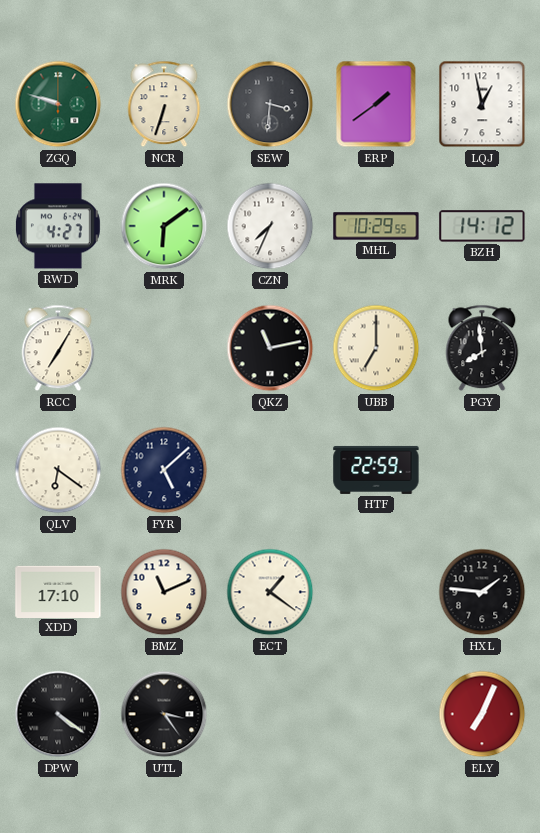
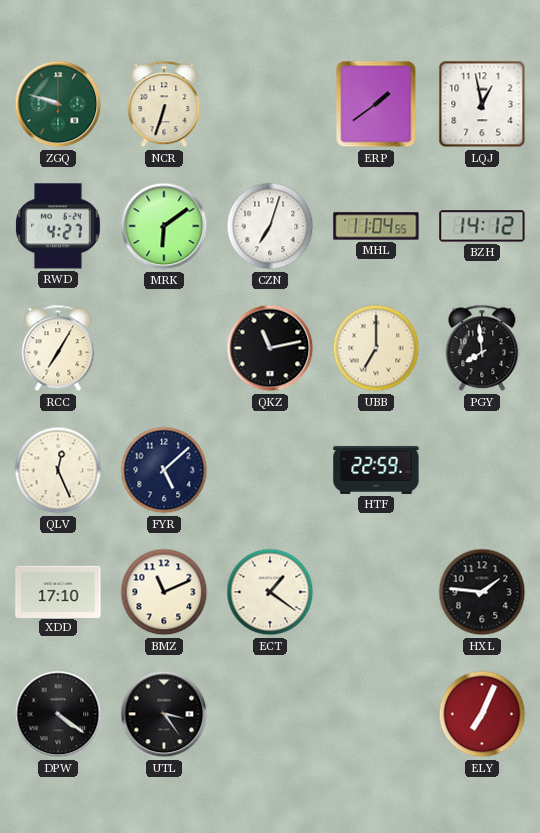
SEW: 3:31 -> none (270, 104)
CZN: 7:34 -> 7:03 (270, 226)
MHL: 10:29 -> 11:04 (376, 226)
QLV: 6:21 -> 12:26 (58, 470)
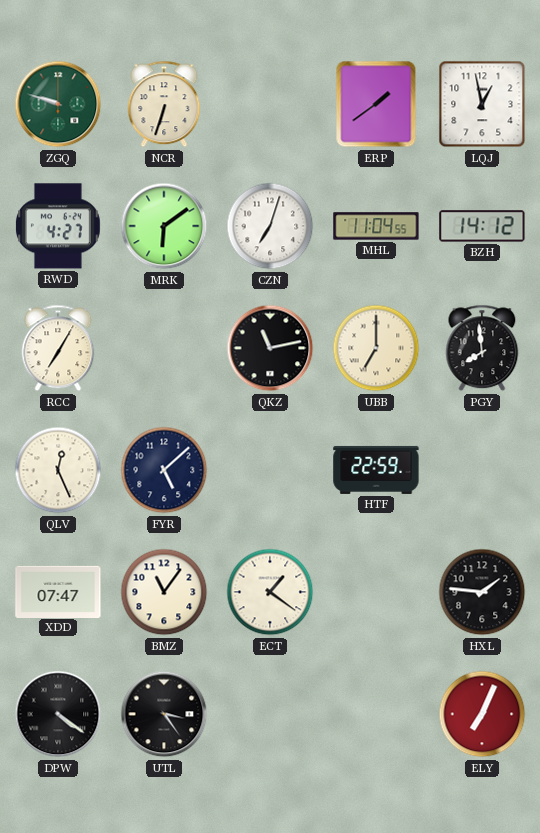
XDD: 17:10 -> 07:47 (58, 591)
BMZ: 11:11 -> 11:06 (164, 592)
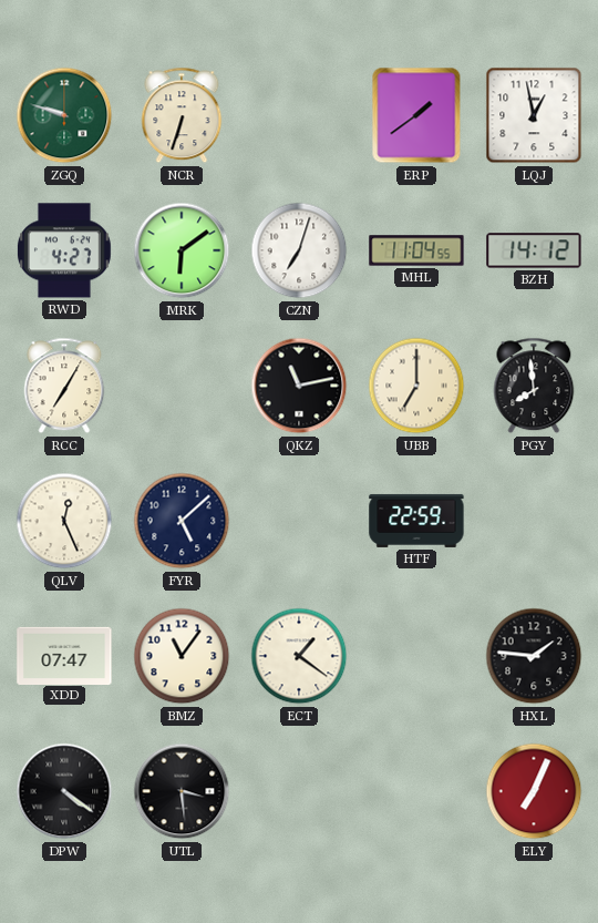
UTL: 3:24 -> 3:29 (182, 791)
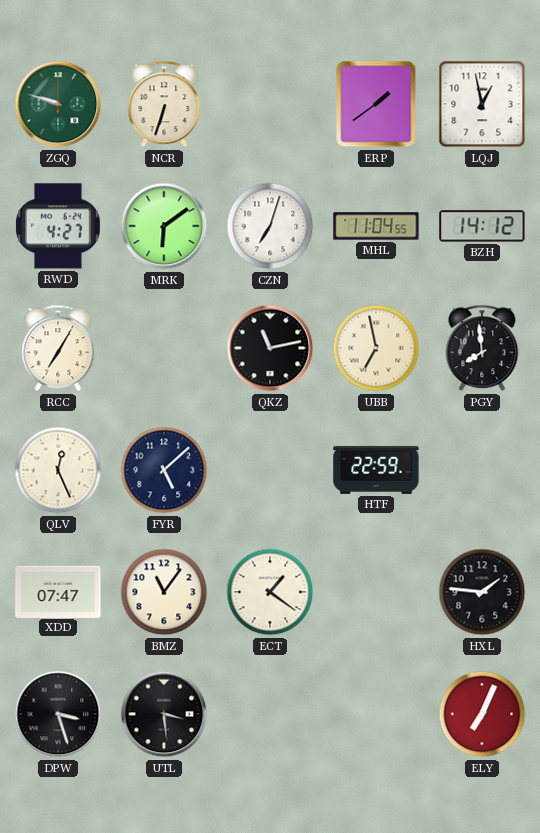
UBB: 7:00 -> 6:58 (376, 348)
DPW: 4:21 -> 3:27 (58, 714)
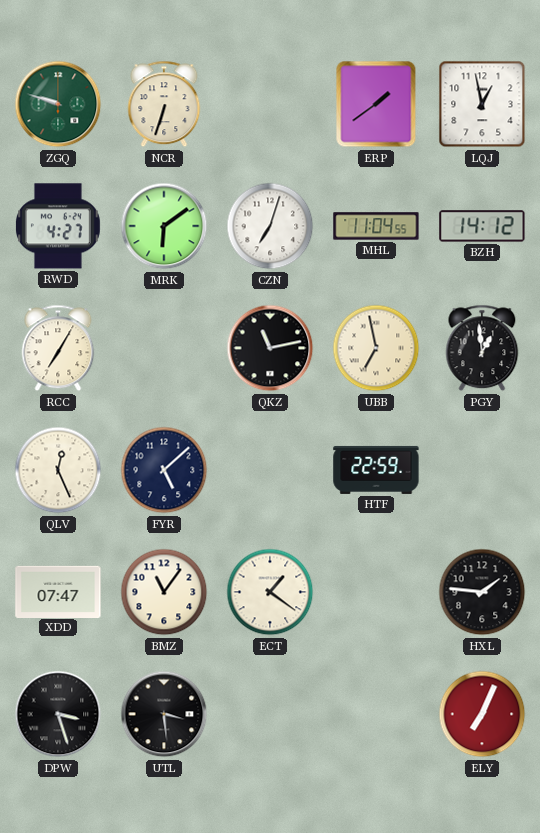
PGY: 7:59 -> 12:59 (482, 348)
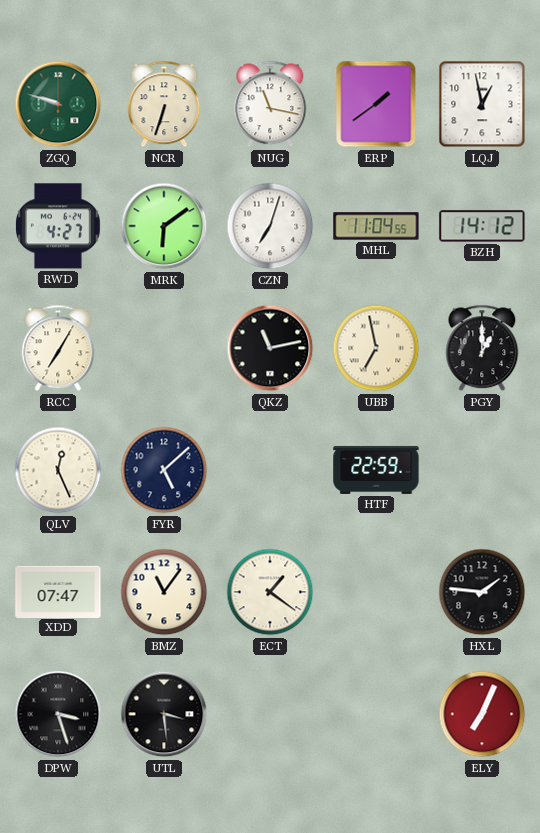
NUG: none -> 11:17 (270, 104)
PGY: 12:59 -> 1:00 (482, 348)
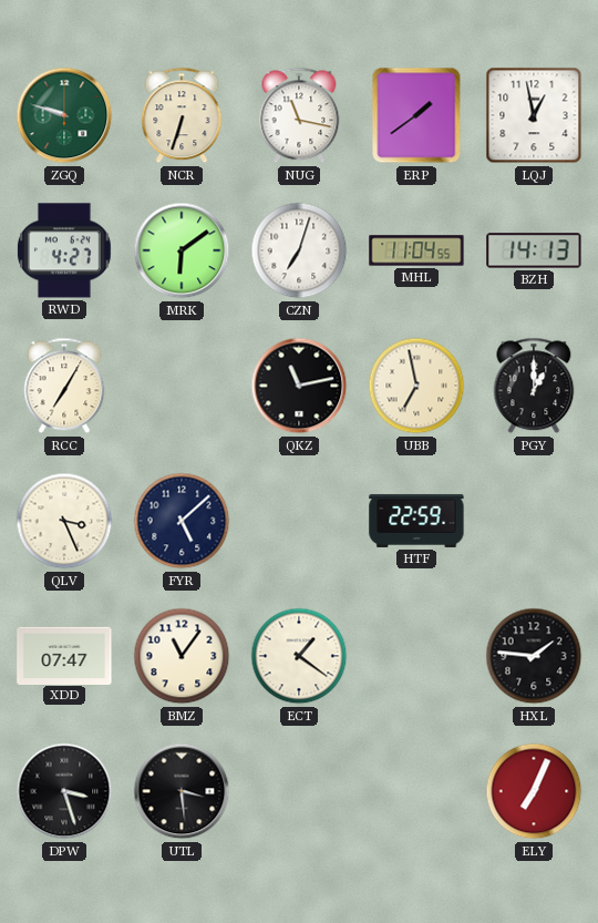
BZH: 14:12 -> 14:13 (534, 250)
QLV: 12:26 -> 3:26 (64, 521)
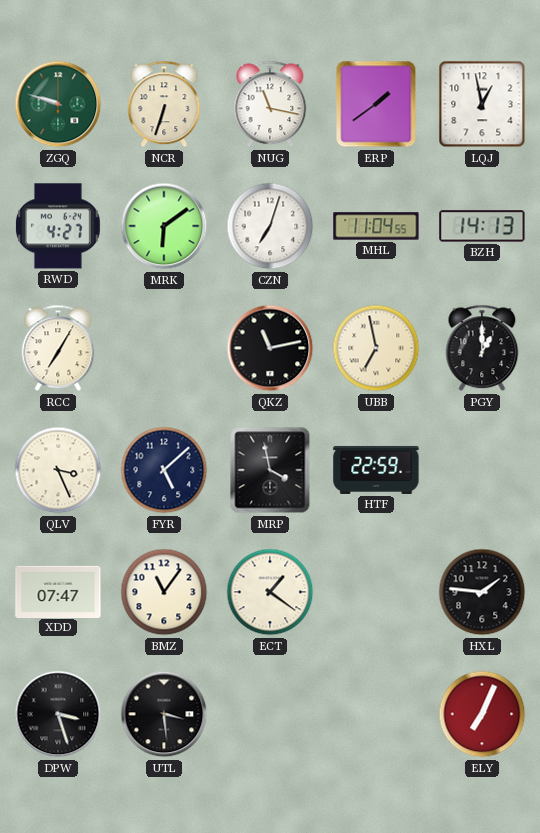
MRP: none -> 3:58 (270, 470)
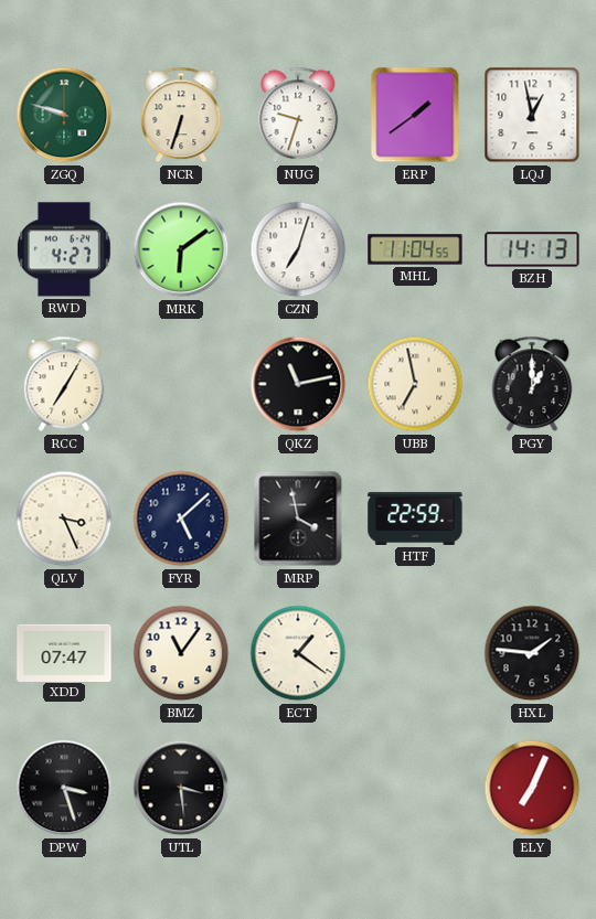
NUG: 11:17 -> 9:33 (298, 115)
